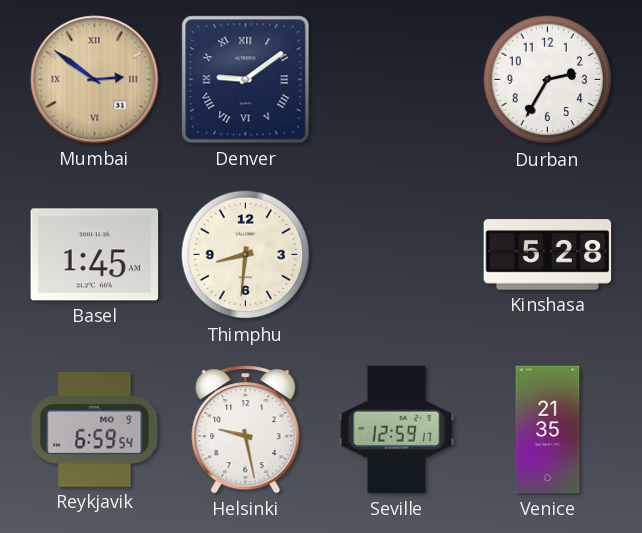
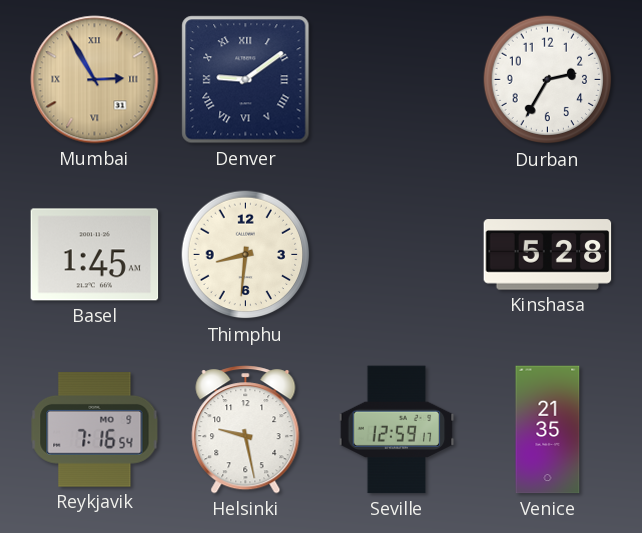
Mumbai: 2:51 -> 2:55 (95, 80)
Reykjavik: 6:59 -> 7:16 (95, 430)
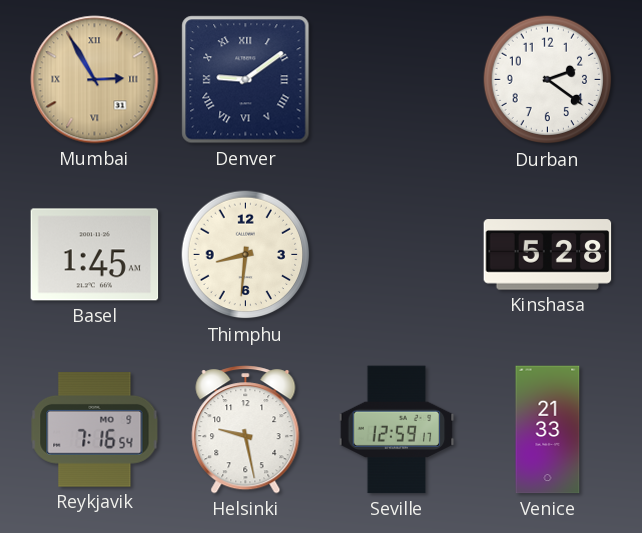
Durban: 2:35 -> 2:21 (548, 80)
Venice: 21:35 -> 21:33 (548, 430)
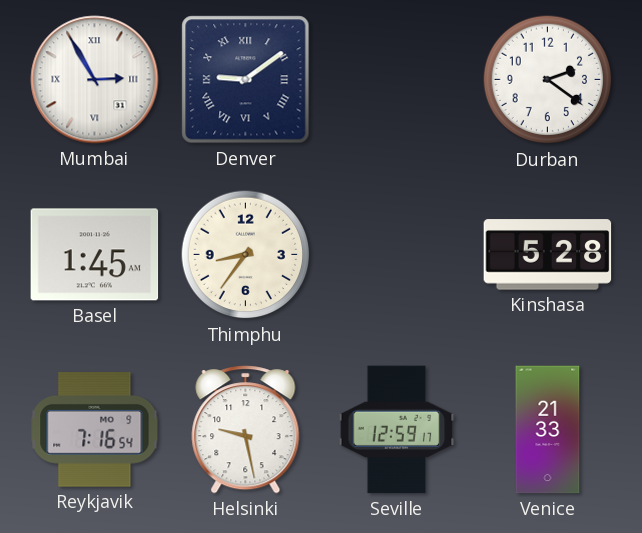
Mumbai dial: champagne -> white (95, 80)
Thimphu: 8:31 -> 8:36 (246, 255)
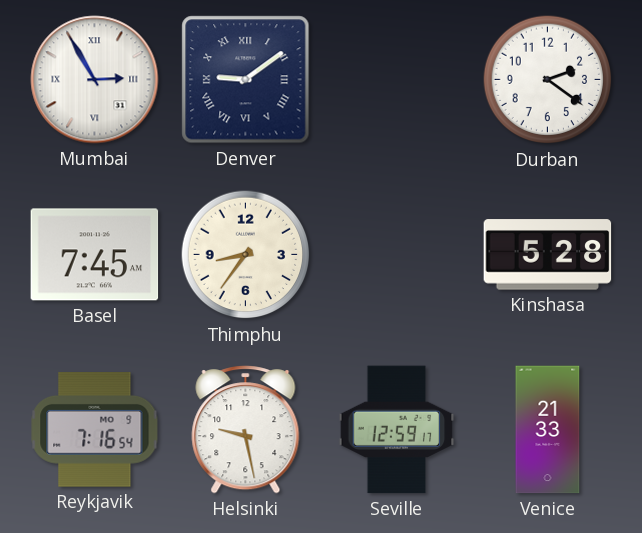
Basel: 1:45 -> 7:45 (95, 255)
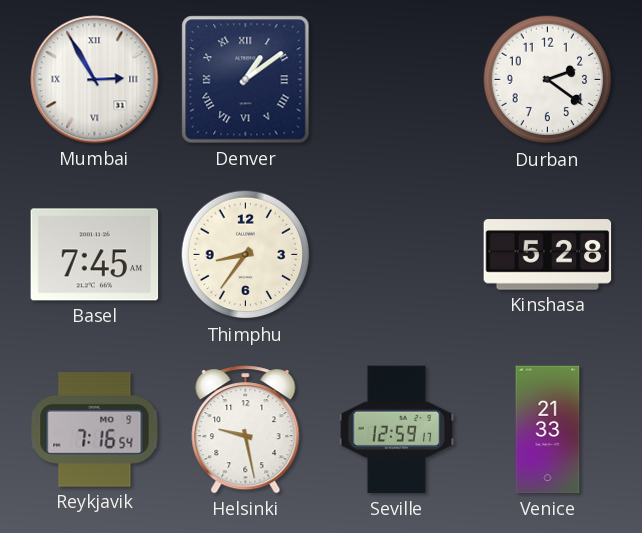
Denver: 9:09 -> 1:09 (246, 80)
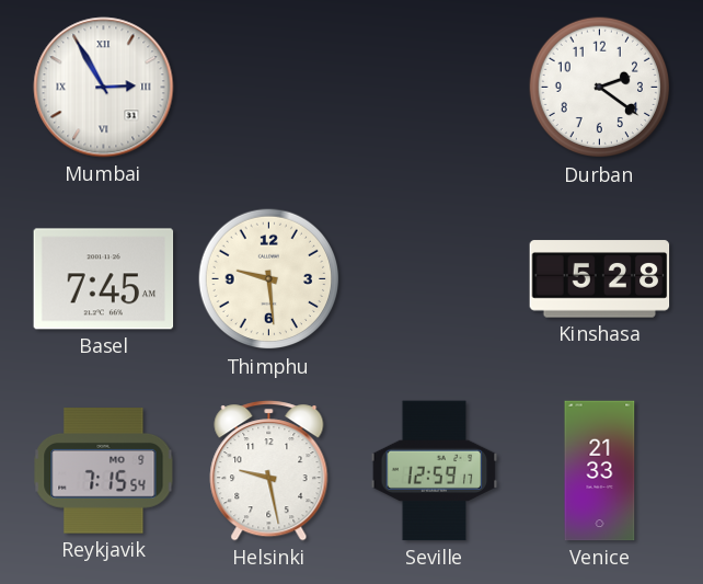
Denver: 1:09 -> none (246, 80)
Thimphu: 8:36 -> 9:29 (269, 279)
Reykjavik: 7:16 -> 7:15 (104, 471)
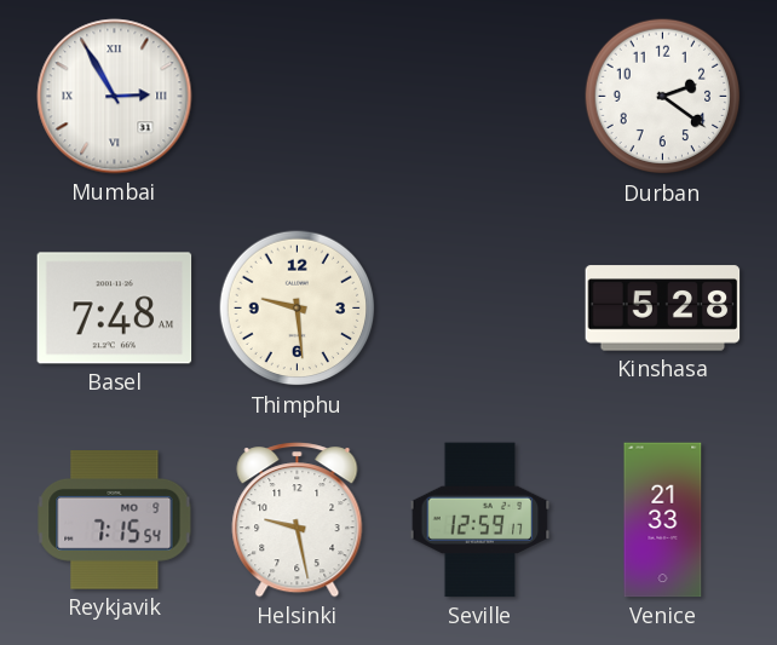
Basel: 7:45 -> 7:48 (115, 309)
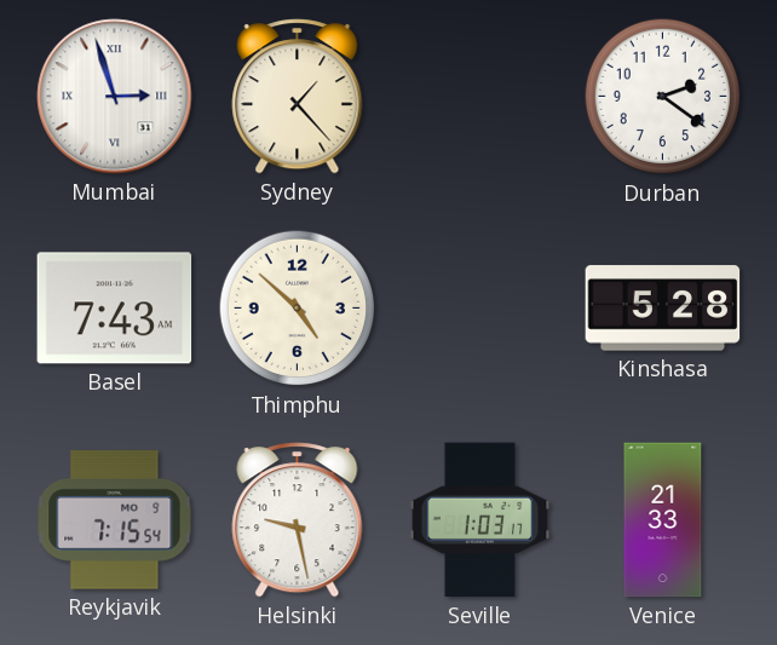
Mumbai: 2:55 -> 2:57 (115, 97)
Sydney: none -> 1:23 (298, 97)
Basel: 7:48 -> 7:43 (115, 309)
Thimphu: 9:29 -> 4:52 (298, 309)
Seville: 12:59 -> 1:03 (480, 520)
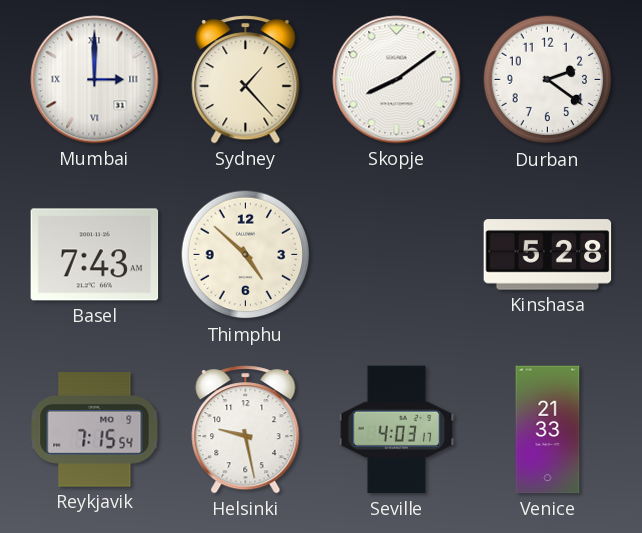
Mumbai: 2:57 -> 3:00 (95, 80)
Skopje: none -> 8:09 (397, 80)
Seville: 1:03 -> 4:03 (397, 430)
